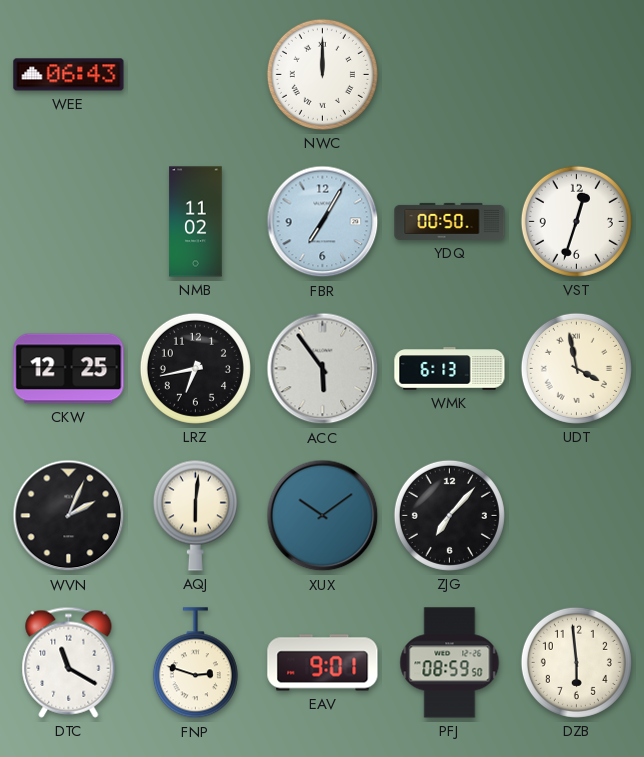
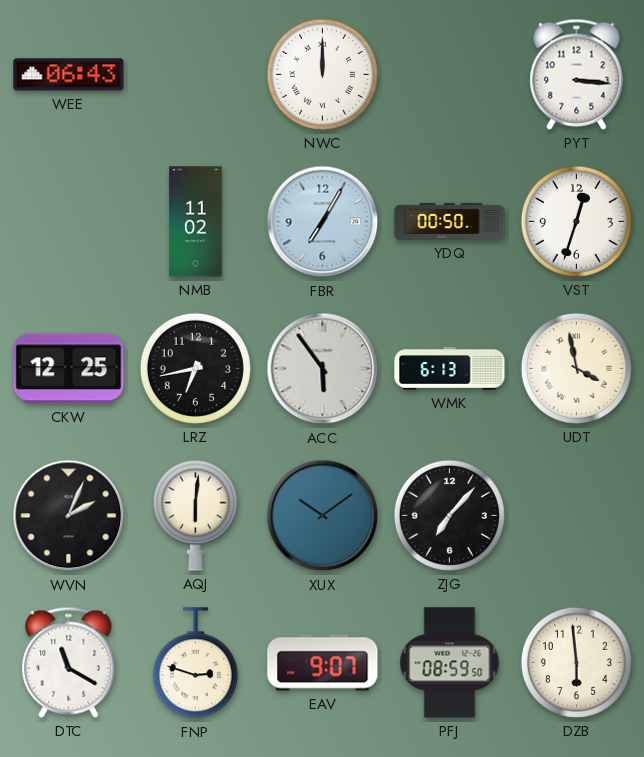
PYT: none -> 3:16 (577, 74)
EAV: 9:01 -> 9:07 (323, 663)
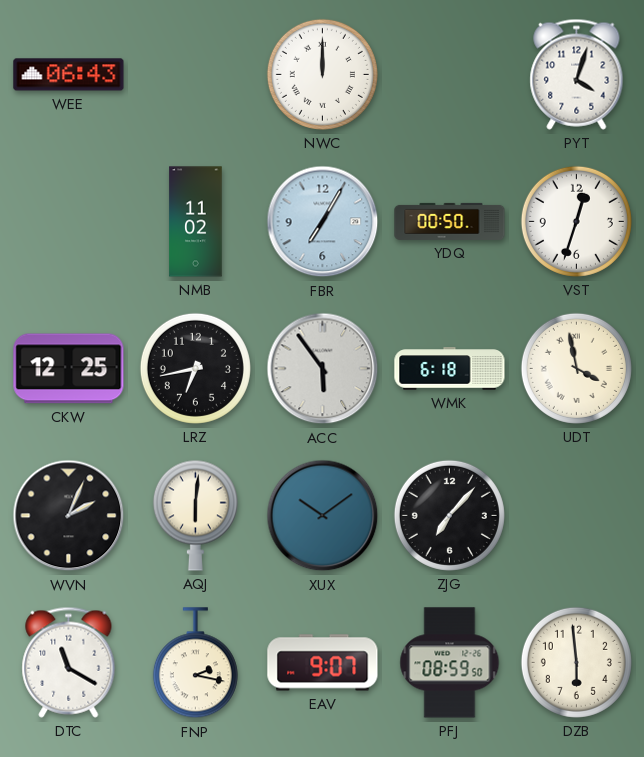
PYT: 3:16 -> 4:03 (577, 74)
WMK: 6:13 -> 6:18 (450, 369)
FNP: 2:48 -> 2:17 (195, 663)
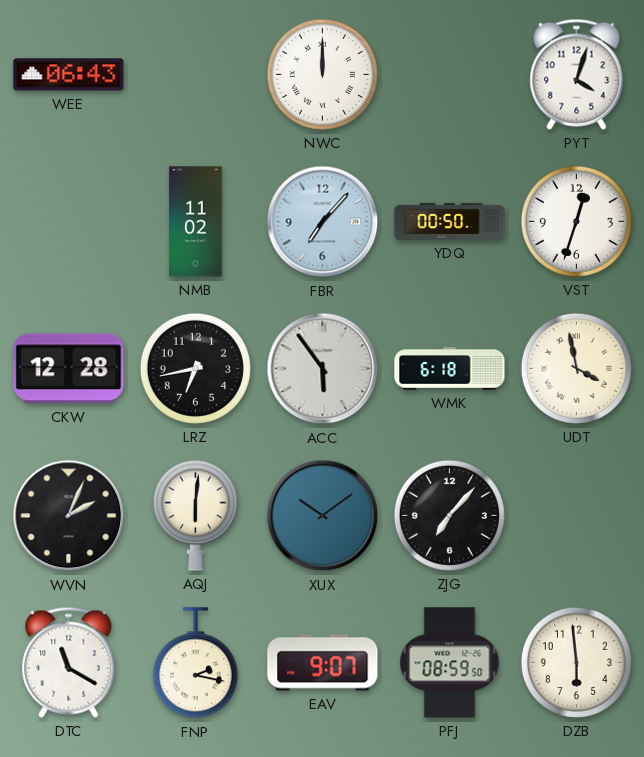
FBR: 7:05 -> 7:07 (323, 222)
CKW: 12:25 -> 12:28 (69, 369)
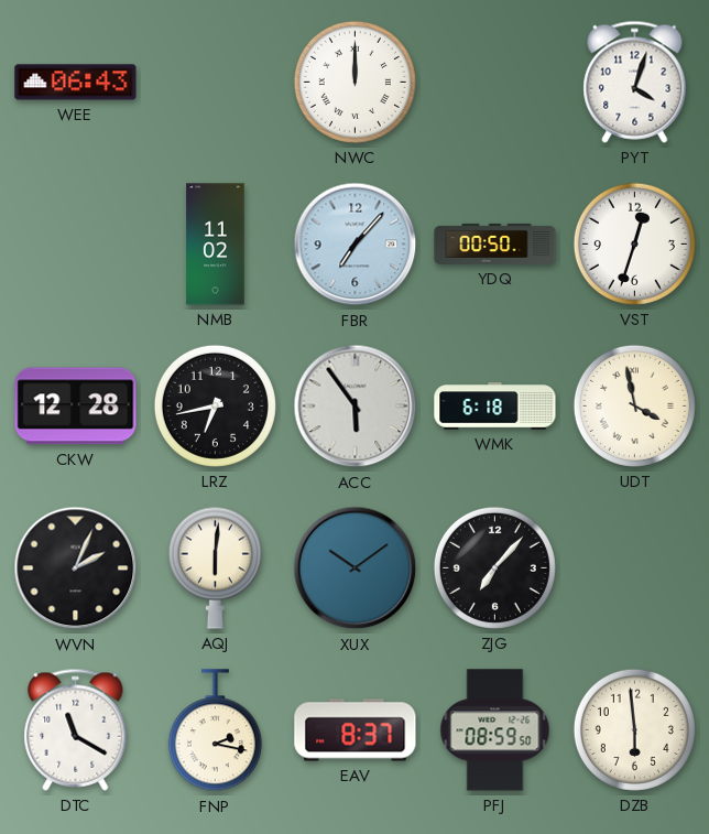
EAV: 9:07 -> 8:37 (356, 730)
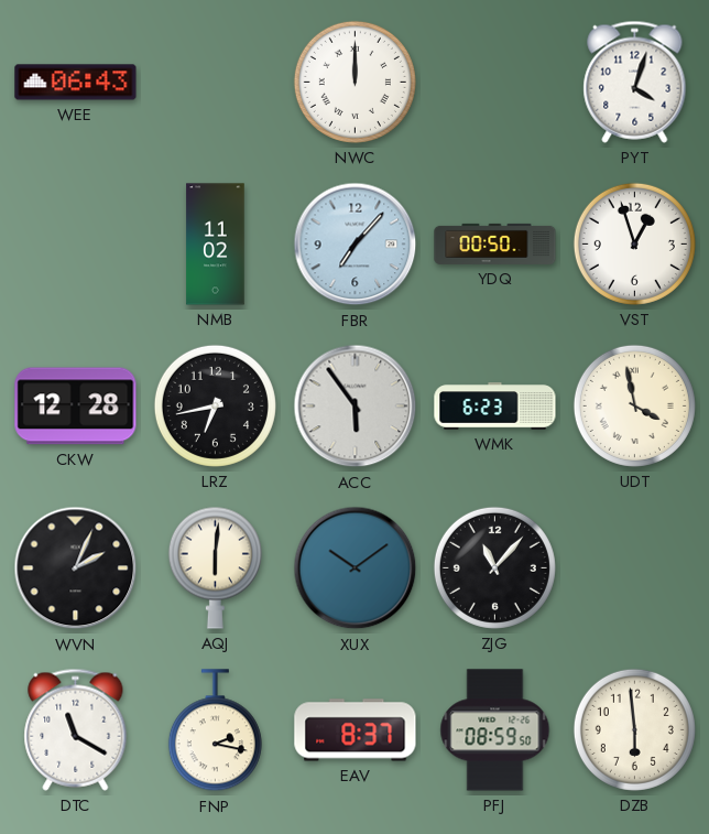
VST: 12:33 -> 12:57 (634, 243)
WMK: 6:18 -> 6:23 (495, 407)
ZJG: 7:07 -> 11:07 (494, 567)
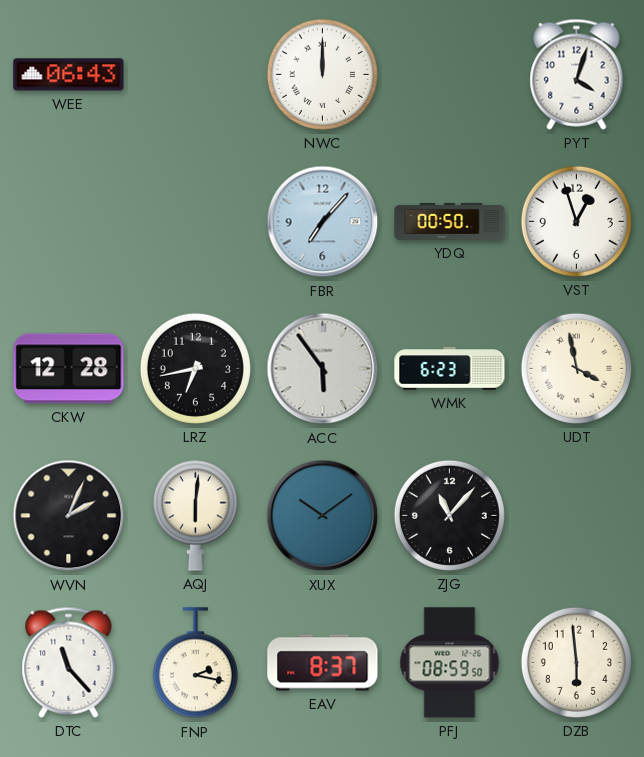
NMB: 11:02 -> none (216, 245)
DTC: 11:20 -> 11:23 (69, 662)
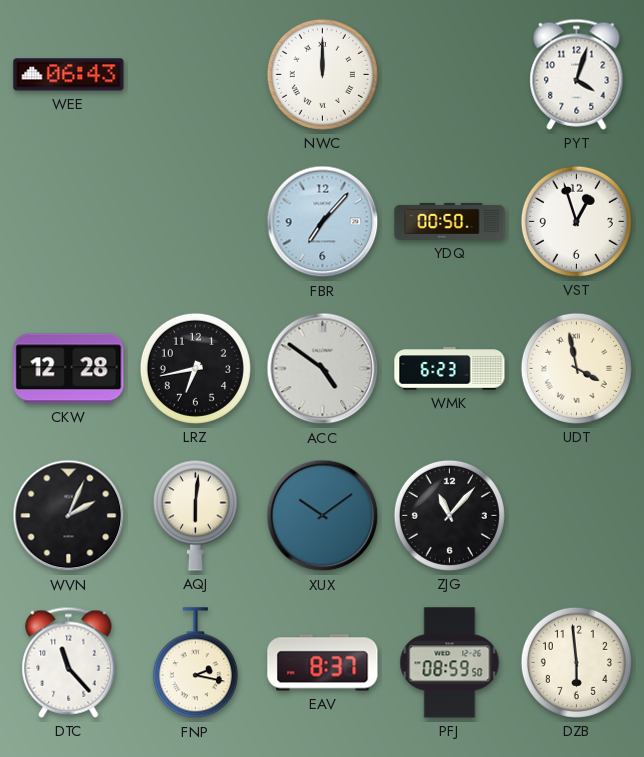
ACC: 5:54 -> 4:51 (323, 369)
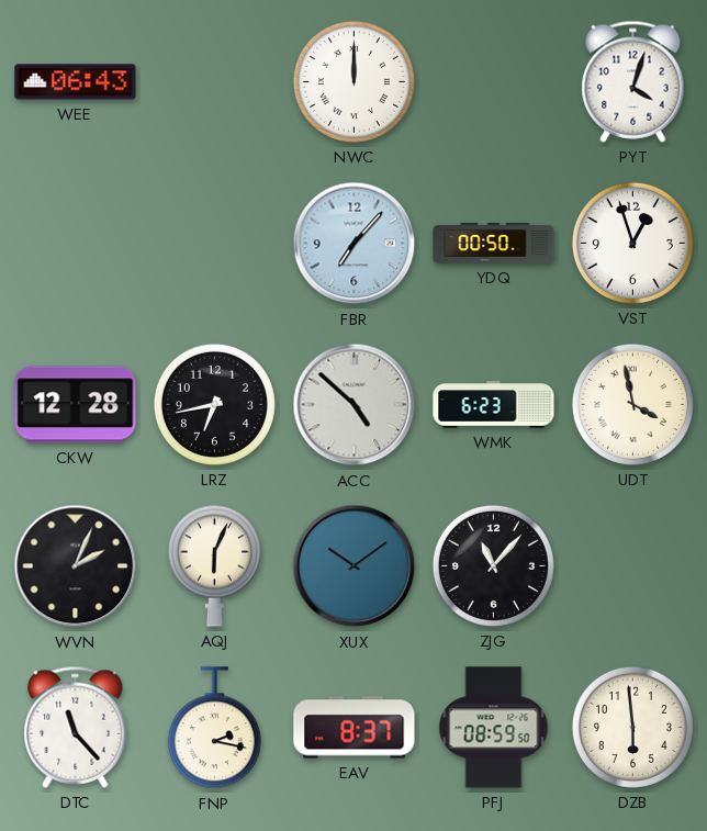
ACC: 4:51 -> 4:52 (355, 405)
AQJ: 6:01 -> 6:04 (214, 565)
